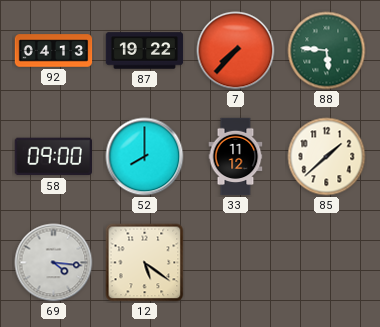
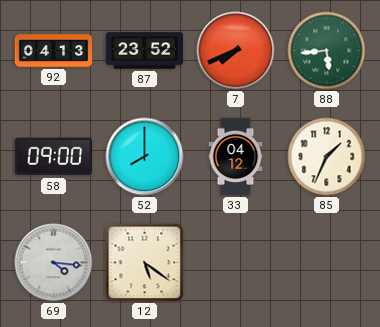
87: 19:22 -> 23:52 (145, 51)
7: 7:37 -> 7:41 (236, 51)
88: 5:46 -> 5:44 (327, 51)
33: 11:12 -> 04:12 (236, 157)
85: 1:38 -> 1:34 (327, 157)
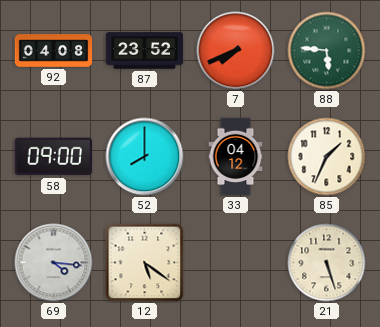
92: 04:13 -> 04:08 (54, 51)
88: 5:44 -> 5:46 (327, 51)
21: none -> 5:27 (327, 263)
